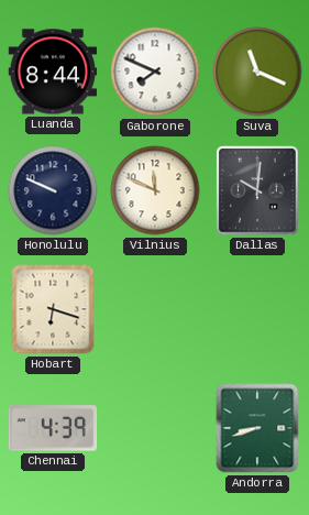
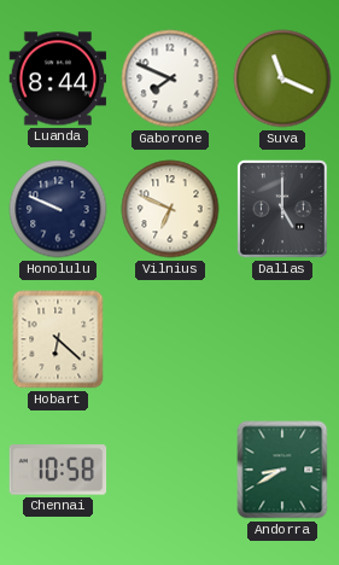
Vilnius: 11:49 -> 6:49 (170, 209)
Dallas: 10:01 -> 5:00 (284, 210)
Hobart: 6:18 -> 6:22 (58, 339)
Chennai: 4:39 -> 10:58 (58, 470)
Andorra: 8:42 -> 8:40 (282, 470)
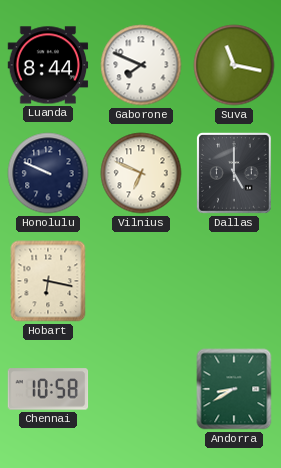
Suva: 11:19 -> 11:17 (234, 65)
Hobart: 6:22 -> 6:17 (48, 281)
